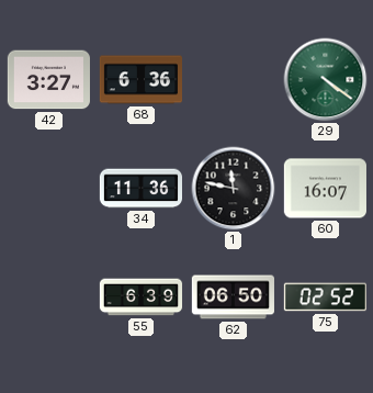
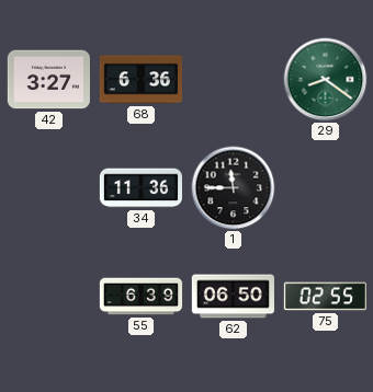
29: 4:21 -> 8:21 (326, 80)
1: 11:47 -> 11:45 (234, 188)
60: 16:07 -> none (325, 189)
75: 02:52 -> 02:55 (325, 297)
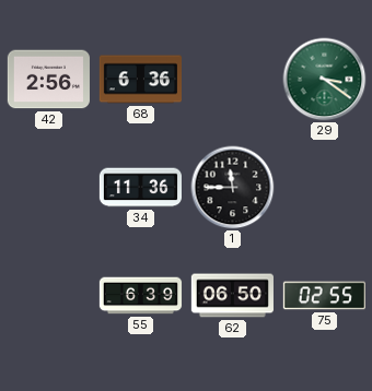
42: 3:27 -> 2:56 (48, 80)
29: 8:21 -> 3:21 (325, 80)
